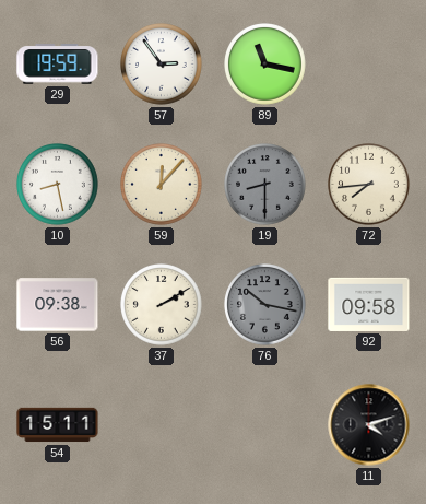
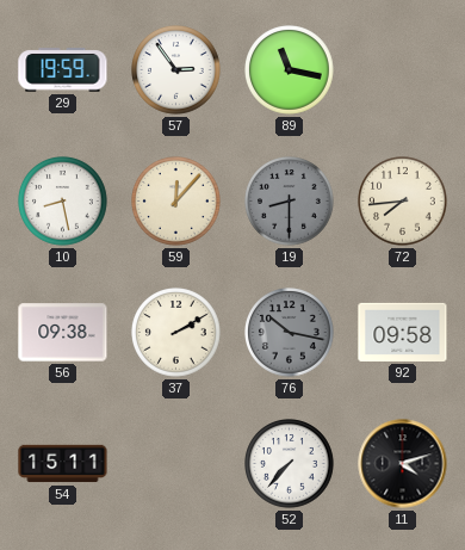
52: none -> 7:37 (290, 464)
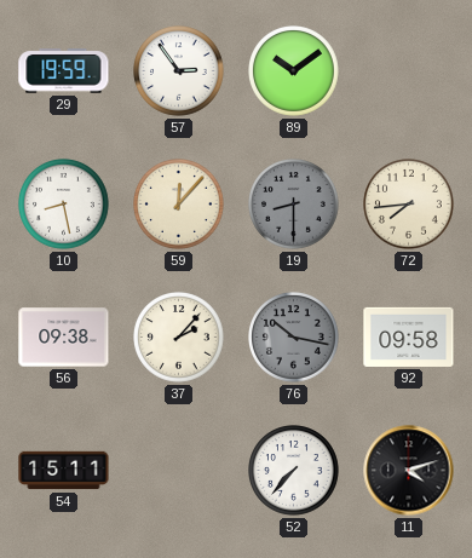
89: 11:17 -> 10:09 (294, 71)
37: 2:10 -> 2:07 (179, 338)
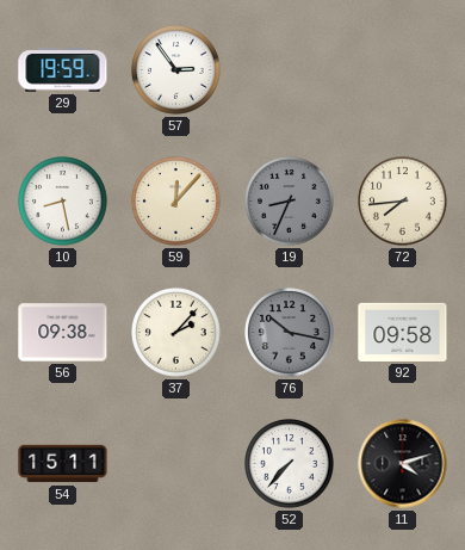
89: 10:09 -> none (294, 71)
19: 8:30 -> 8:34 (290, 202)
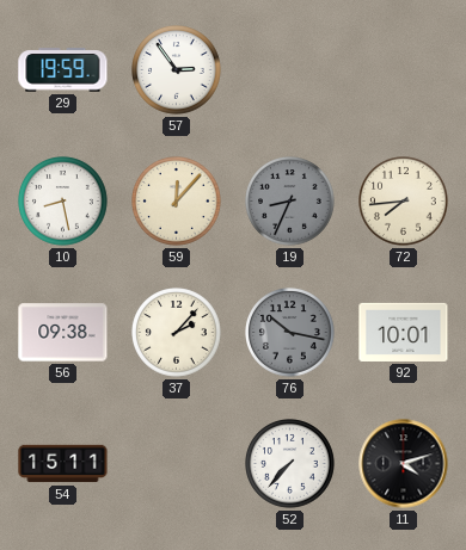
92: 09:58 -> 10:01 (404, 332)
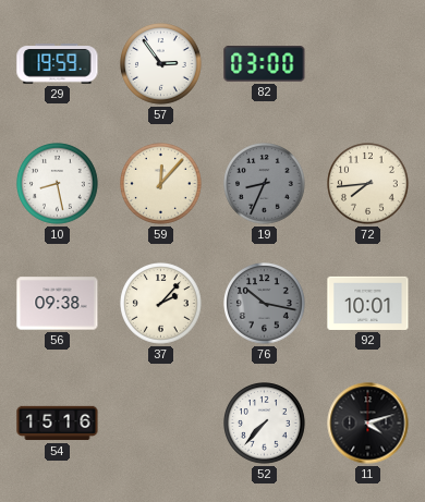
82: none -> 03:00 (265, 64)
54: 15:11 -> 15:16 (58, 424)
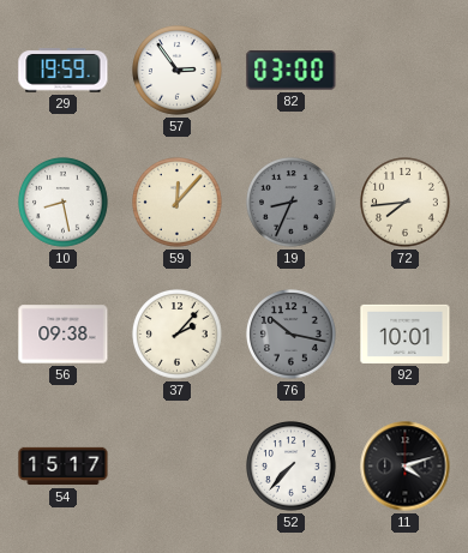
54: 15:16 -> 15:17 (64, 467)
